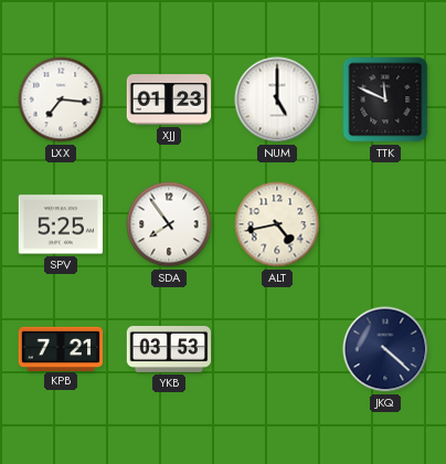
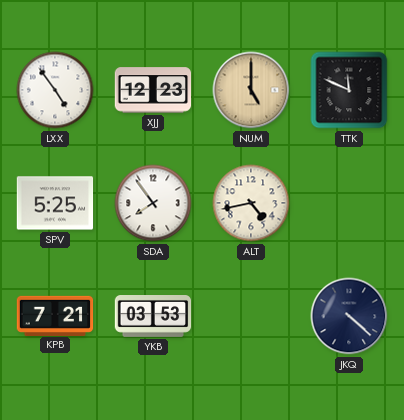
LXX: 7:16 -> 4:54 (55, 90)
XJJ: 01:23 -> 12:23 (153, 90)
NUM dial: white -> champagne (251, 90)
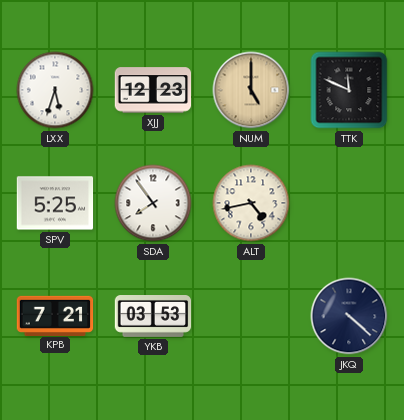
LXX: 4:54 -> 5:33 (55, 90)
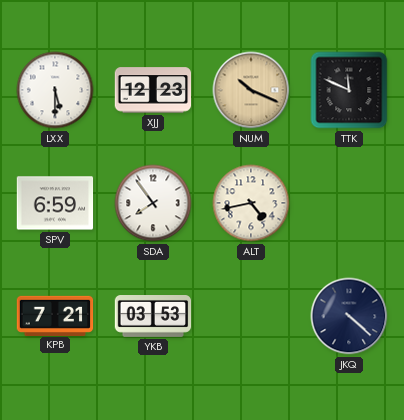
LXX: 5:33 -> 5:30 (55, 90)
NUM: 5:00 -> 10:19 (251, 90)
SPV: 5:25 -> 6:59 (55, 203)
